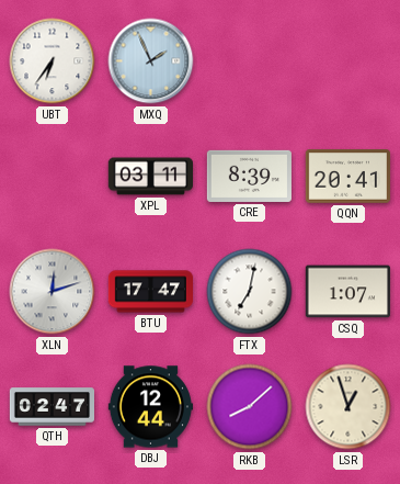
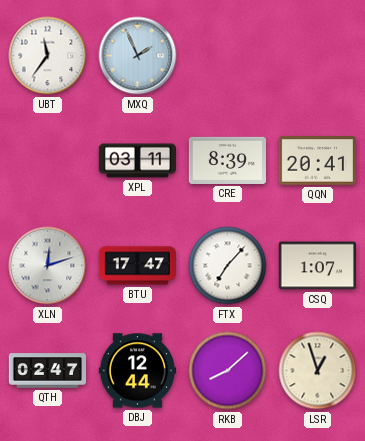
UBT: 6:36 -> 11:36 (48, 56)
FTX: 7:02 -> 7:07 (228, 266)
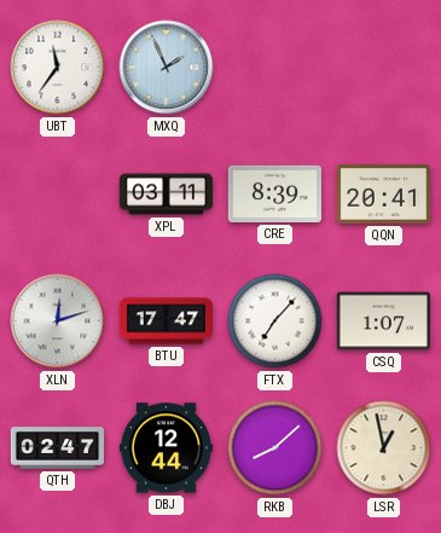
LSR: 12:57 -> 12:58 (384, 448)
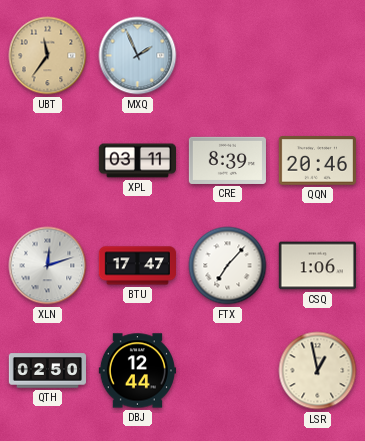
UBT dial: white -> champagne (48, 56)
QQN: 20:41 -> 20:46 (317, 161)
CSQ: 1:07 -> 1:06 (317, 266)
QTH: 02:47 -> 02:50 (47, 371)
RKB: 8:08 -> none (275, 448)
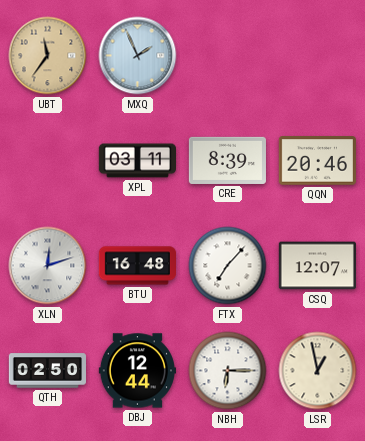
BTU: 17:47 -> 16:48 (137, 266)
CSQ: 1:06 -> 12:07 (317, 266)
NBH: none -> 6:15 (228, 371)
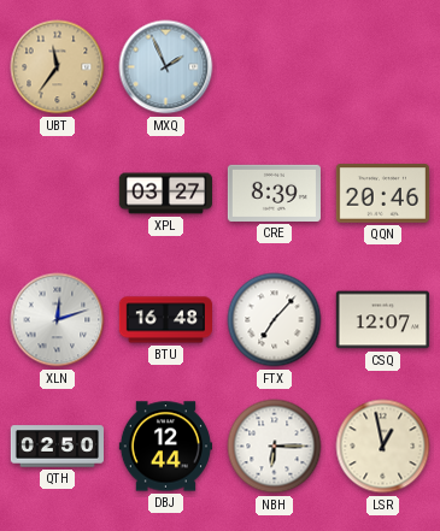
XPL: 03:11 -> 03:27 (165, 194)
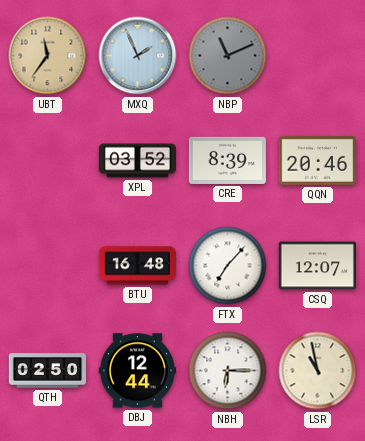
NBP: none -> 11:11 (228, 56)
XPL: 03:27 -> 03:52 (137, 161)
XLN: 12:12 -> none (58, 320)
LSR: 12:58 -> 10:58 (318, 371)
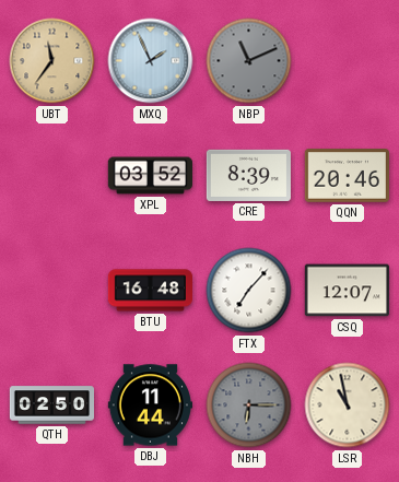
DBJ: 12:44 -> 11:44 (150, 405)
NBH dial: white -> grey (249, 405)
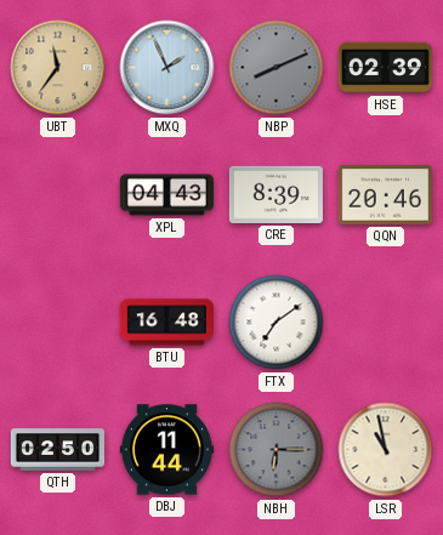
NBP: 11:11 -> 8:11 (277, 68)
HSE: none -> 02:39 (385, 68)
XPL: 03:52 -> 04:43 (166, 195)
FTX: 7:07 -> 7:09 (277, 323)
CSQ: 12:07 -> none (347, 291)
